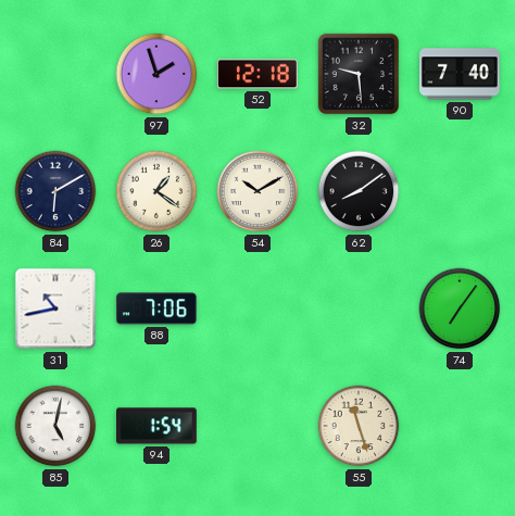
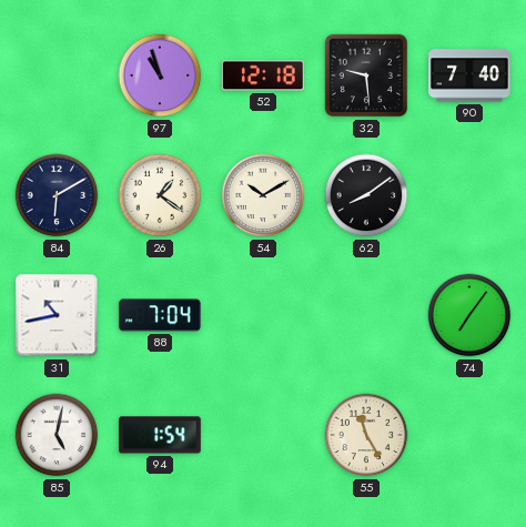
97: 1:57 -> 10:57 (160, 75)
88: 7:06 -> 7:04 (160, 315)
55: 11:27 -> 11:25 (366, 435)
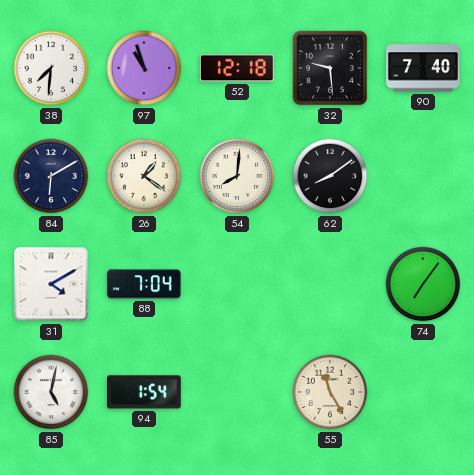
38: none -> 7:31 (51, 68)
54: 10:10 -> 8:01 (237, 176)
31: 10:43 -> 4:10 (51, 284)
